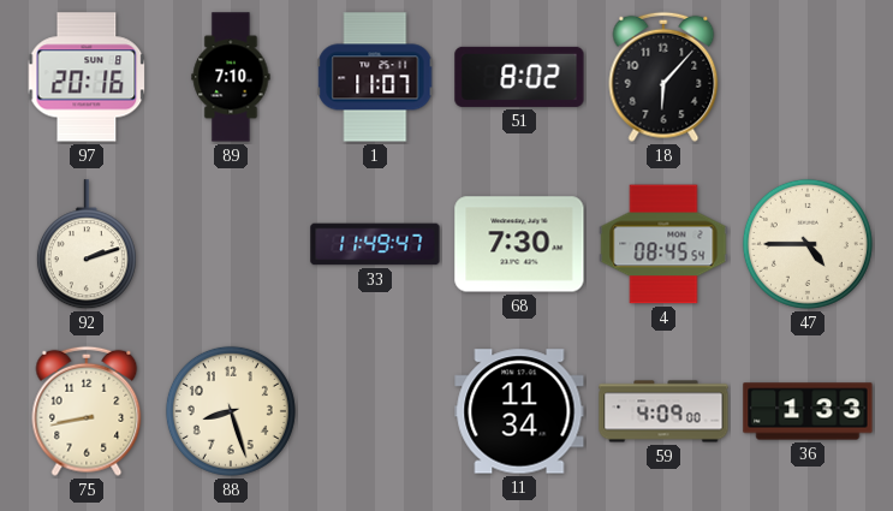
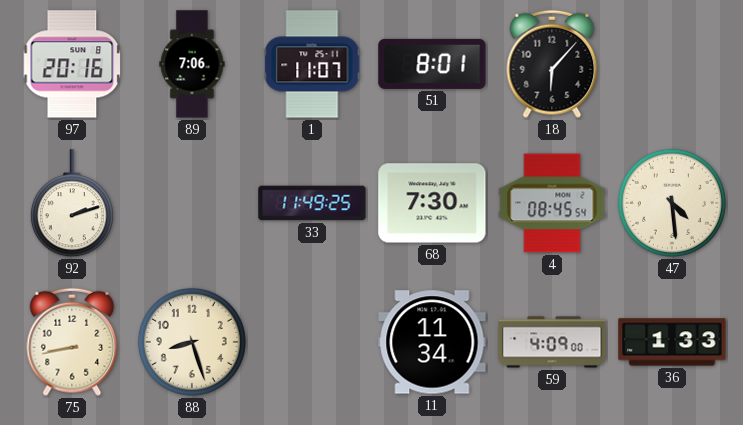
89: 7:10 -> 7:06 (192, 64)
51: 8:02 -> 8:01 (432, 64)
33: 11:49:47 -> 11:49:25 (312, 203)
47: 4:45 -> 4:29 (672, 203)
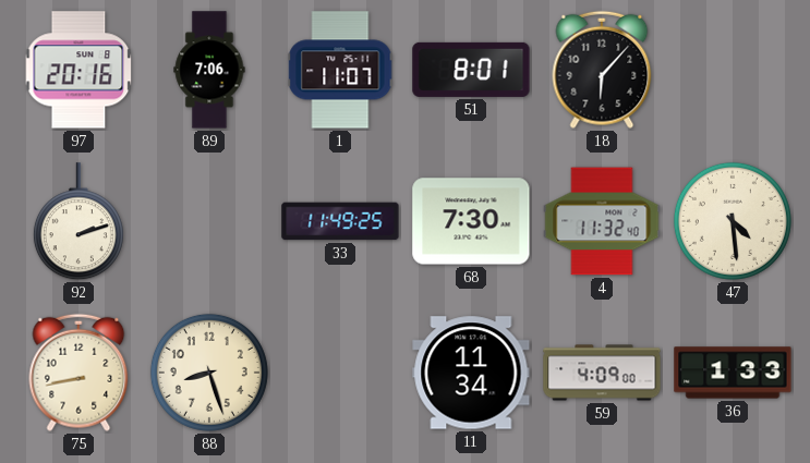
4: 08:45 -> 11:32 (602, 221)
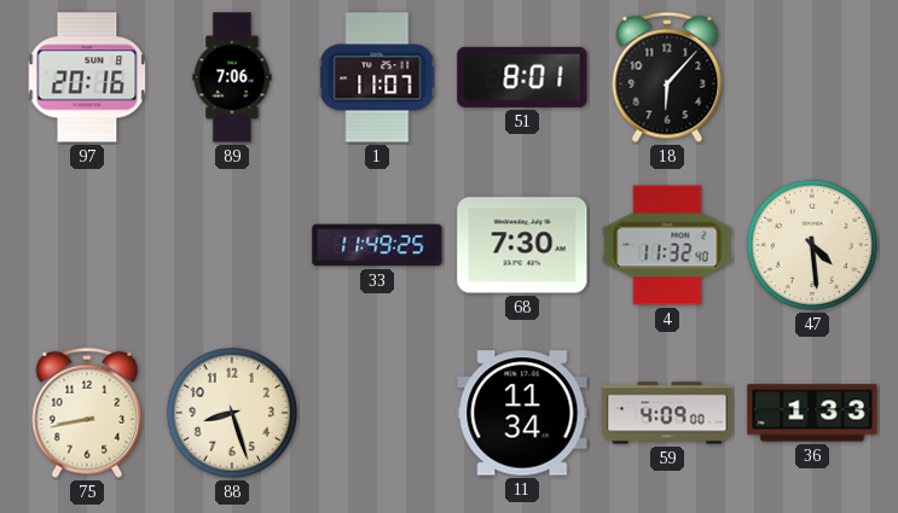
92: 2:12 -> none (78, 222)
